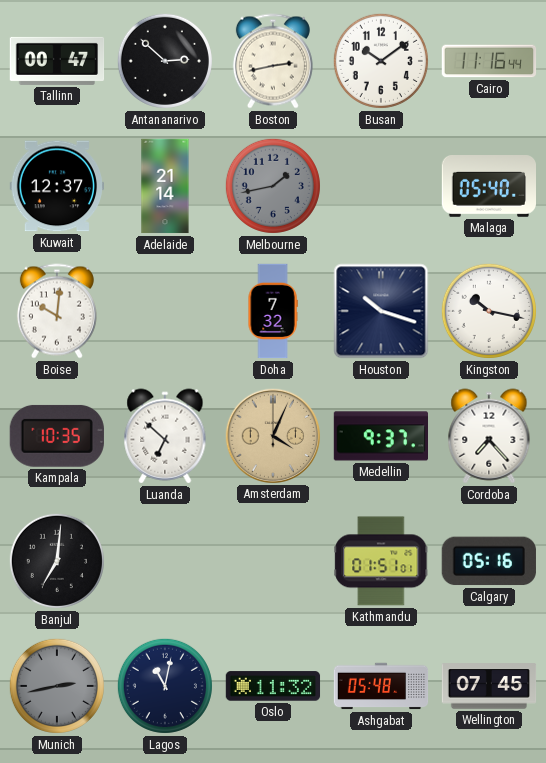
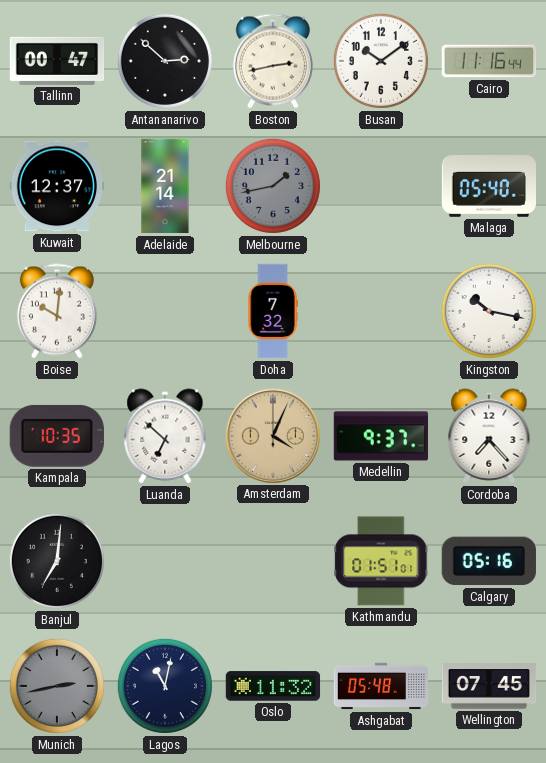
Houston: 10:18 -> none (381, 311)
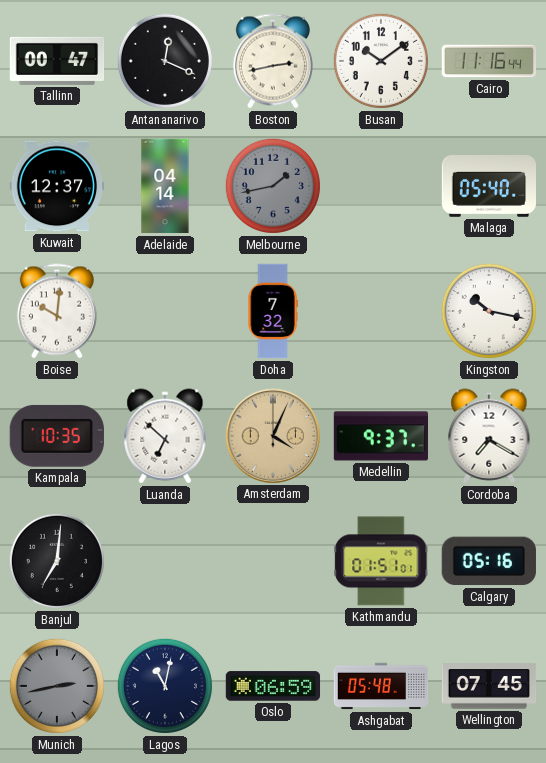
Antananarivo: 2:52 -> 12:19 (165, 61)
Adelaide: 21:14 -> 04:14 (165, 186)
Cordoba: 7:23 -> 7:20 (489, 436)
Oslo: 11:32 -> 06:59 (273, 686)
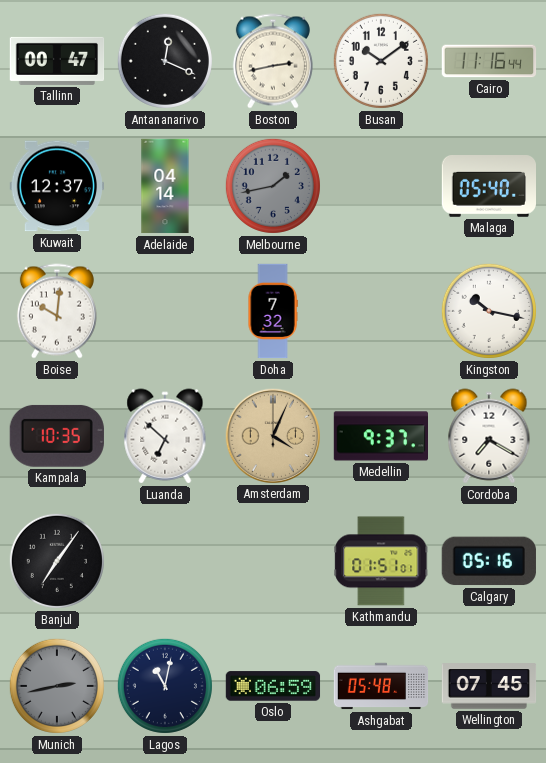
Banjul: 7:01 -> 7:06 (57, 561)
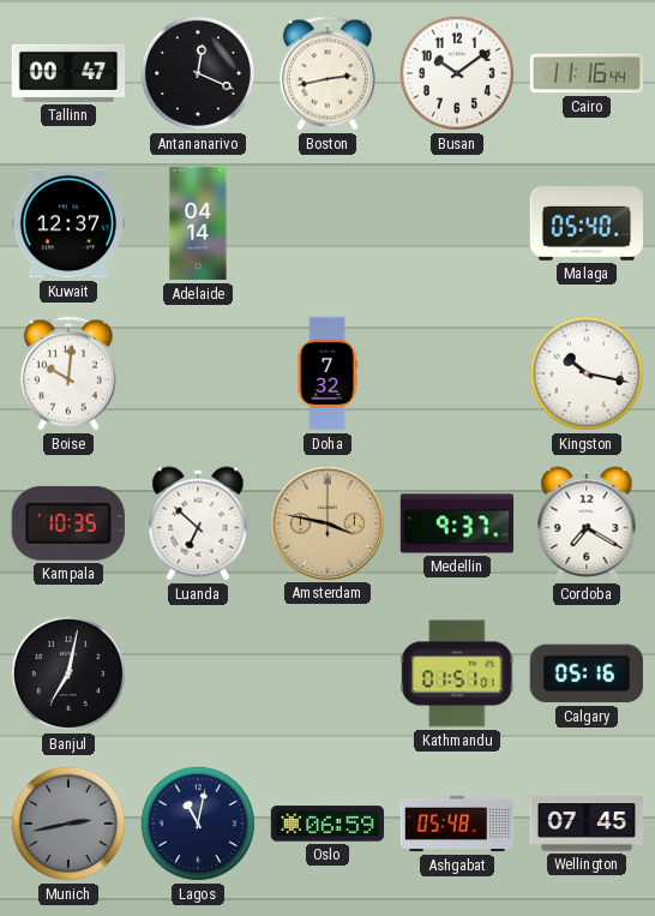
Melbourne: 1:43 -> none (273, 186)
Amsterdam: 4:04 -> 3:47 (326, 522)
Banjul: 7:06 -> 7:02 (68, 673)
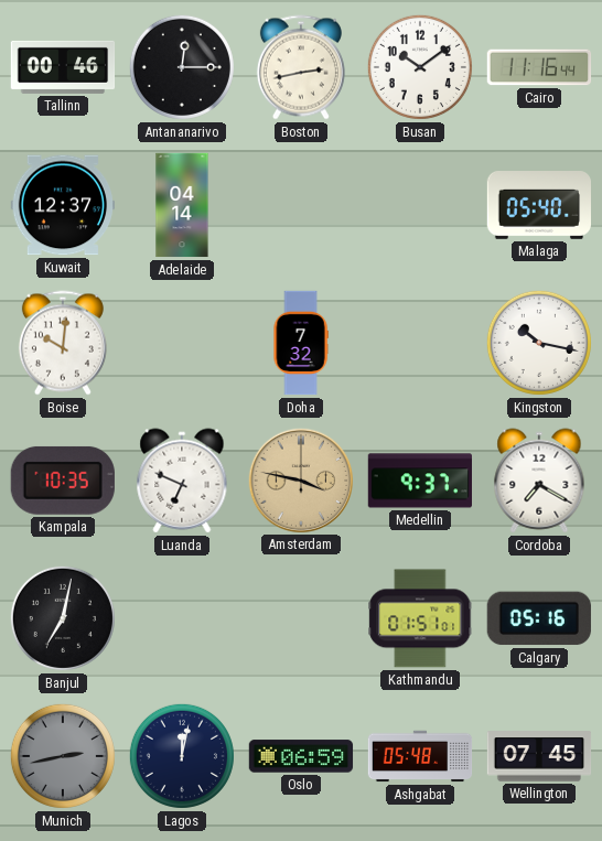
Tallinn: 00:47 -> 00:46 (63, 67)
Antananarivo: 12:19 -> 12:15 (182, 67)
Luanda: 6:52 -> 6:49 (182, 481)
Lagos: 11:02 -> 12:02 (182, 756)
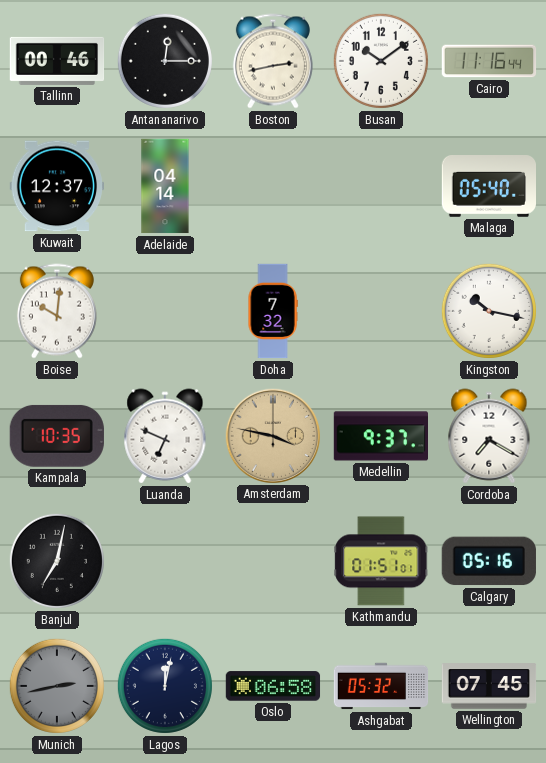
Oslo: 06:59 -> 06:58 (273, 686)
Ashgabat: 05:48 -> 05:32 (381, 686)
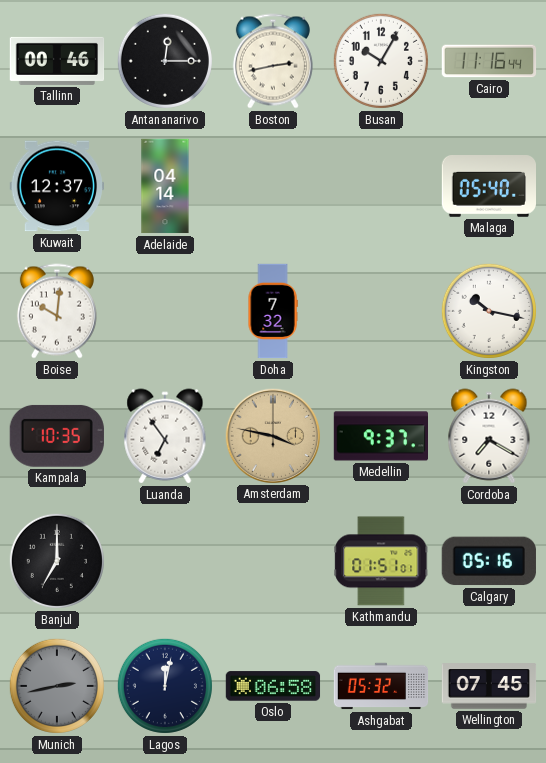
Busan: 10:09 -> 10:05 (381, 61)
Luanda: 6:49 -> 6:54 (165, 436)
Banjul: 7:02 -> 7:00 (57, 561)
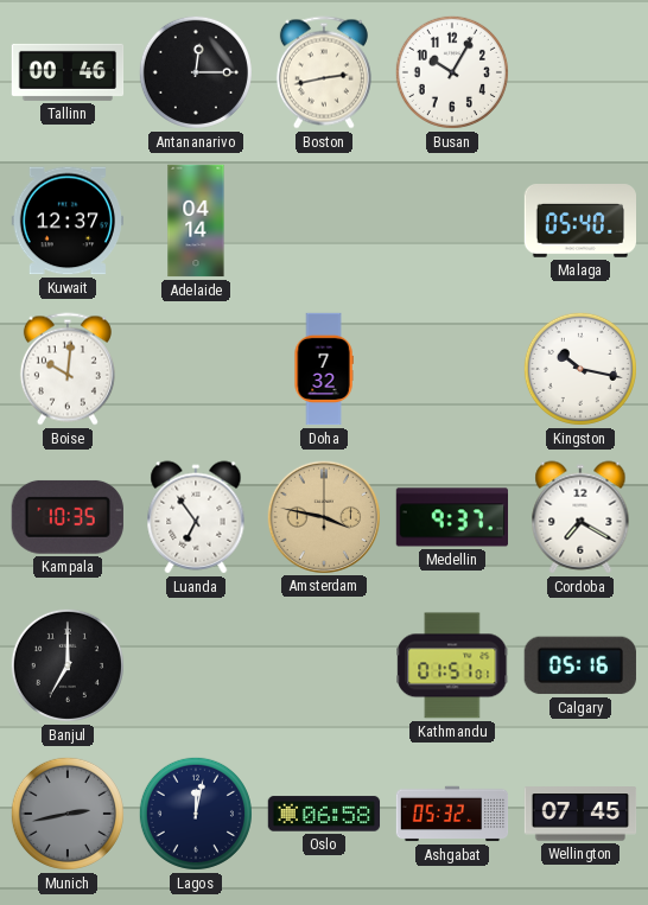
Cairo: 11:16 -> none (489, 61)
